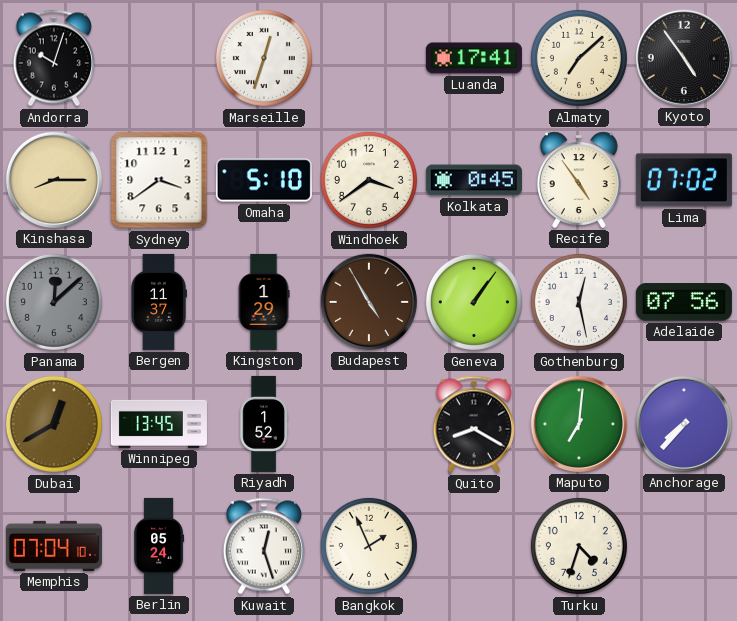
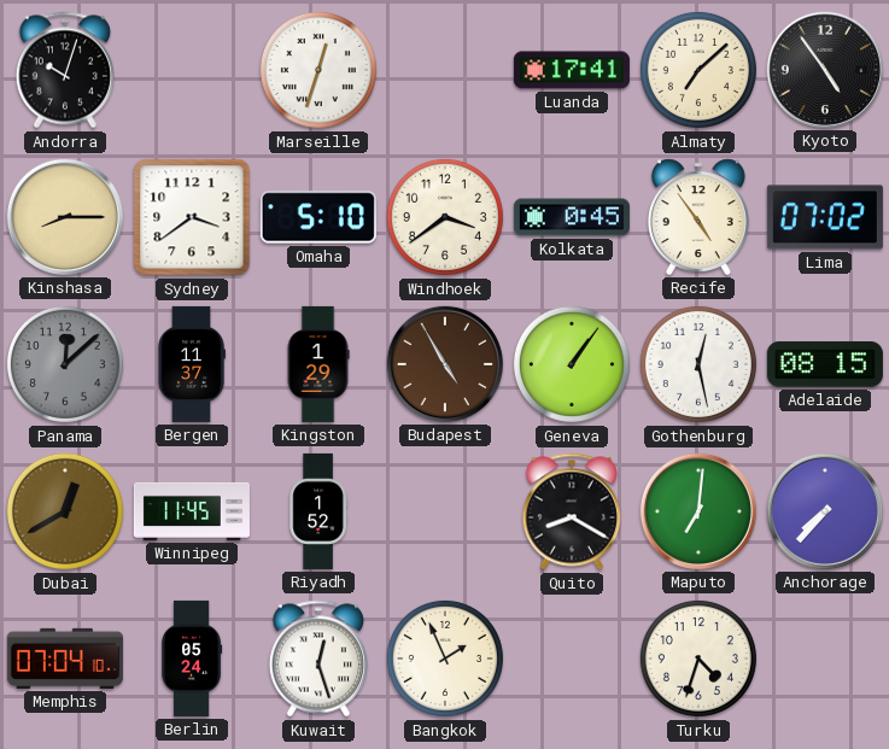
Adelaide: 07:56 -> 08:15 (825, 364)
Winnipeg: 13:45 -> 11:45 (192, 511)
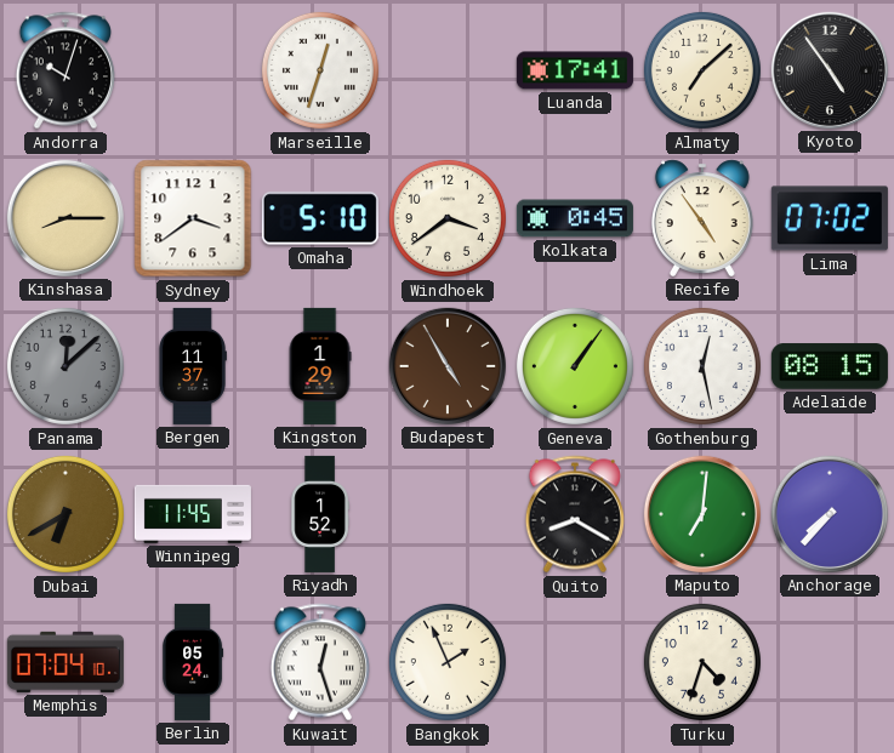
Dubai: 12:40 -> 6:40 (66, 514)
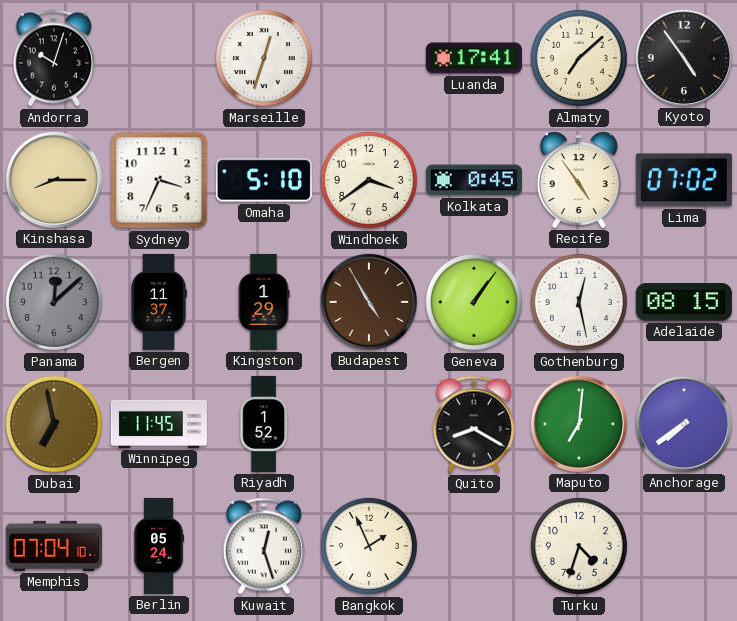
Sydney: 3:39 -> 3:34 (159, 180)
Dubai: 6:40 -> 6:58 (54, 424)
Anchorage: 7:37 -> 7:39 (684, 424)
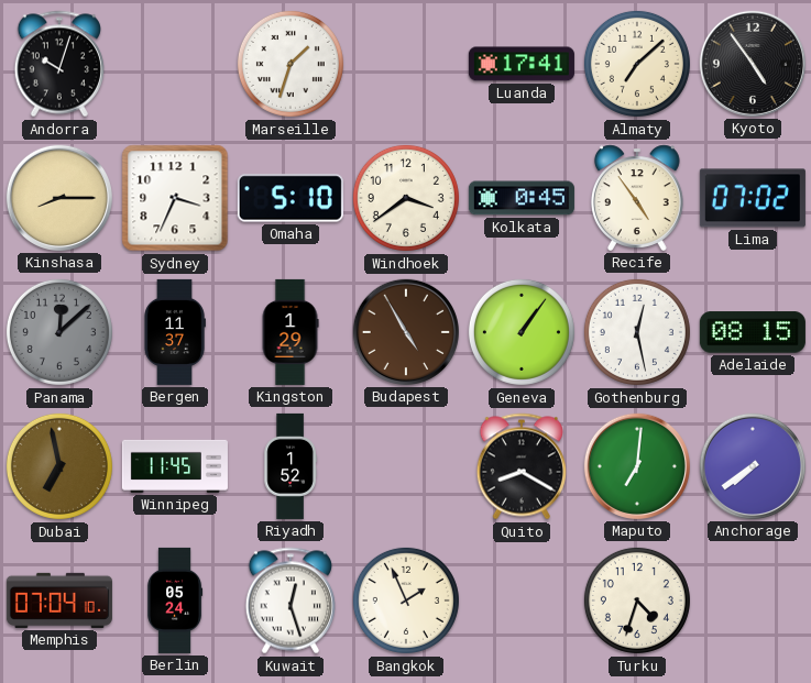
Marseille: 12:33 -> 1:33 (291, 64)
